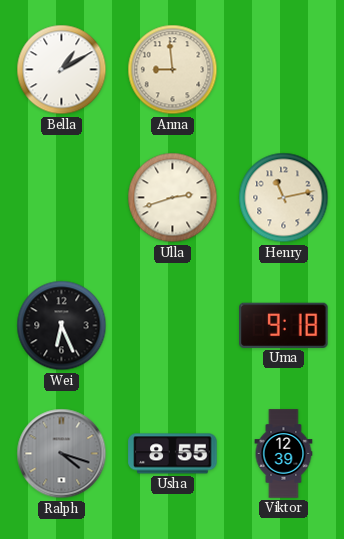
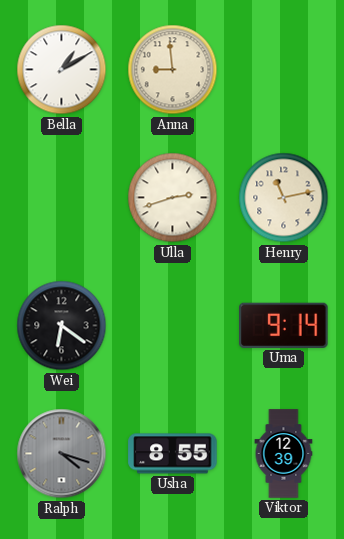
Wei: 6:26 -> 6:21 (62, 326)
Uma: 9:18 -> 9:14 (284, 325)
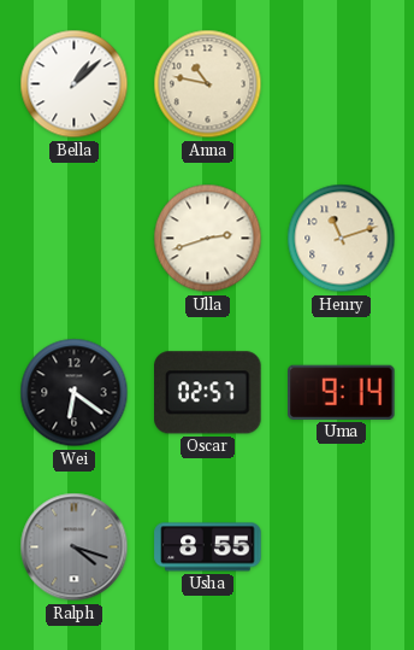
Bella: 1:10 -> 1:08 (75, 84)
Anna: 8:59 -> 10:47 (208, 84)
Henry: 11:13 -> 11:12 (342, 239)
Oscar: none -> 02:57 (208, 393)
Viktor: 12:39 -> none (284, 454)
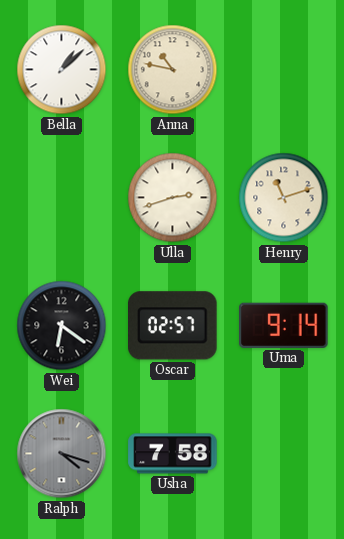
Usha: 8:55 -> 7:58 (173, 454)
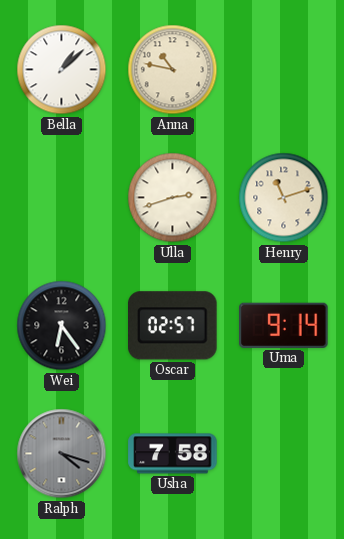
Wei: 6:21 -> 6:24 (62, 326)
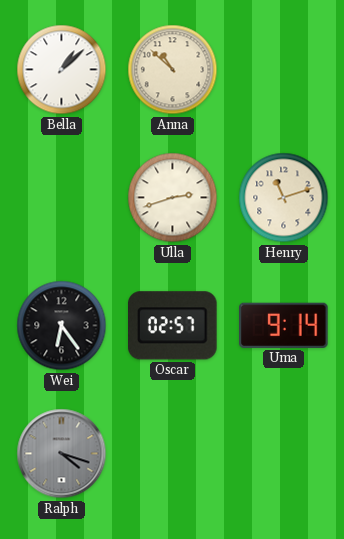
Anna: 10:47 -> 10:52 (173, 70)
Usha: 7:58 -> none (173, 454)
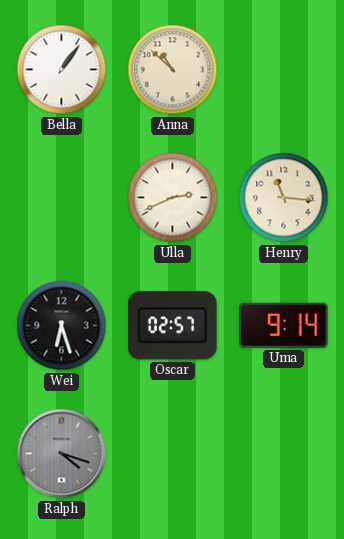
Bella: 1:08 -> 1:06 (62, 70)
Ulla: 2:42 -> 2:41 (173, 198)
Henry: 11:12 -> 11:16 (284, 198)
Wei: 6:24 -> 6:27 (62, 326)
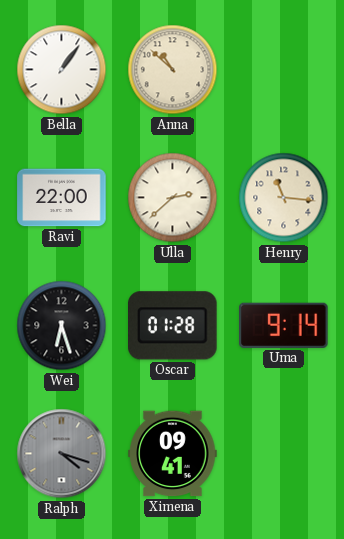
Ravi: none -> 22:00 (62, 198)
Ulla: 2:41 -> 2:38 (173, 198)
Oscar: 02:57 -> 01:28 (173, 326)
Ximena: none -> 09:41 (173, 454)
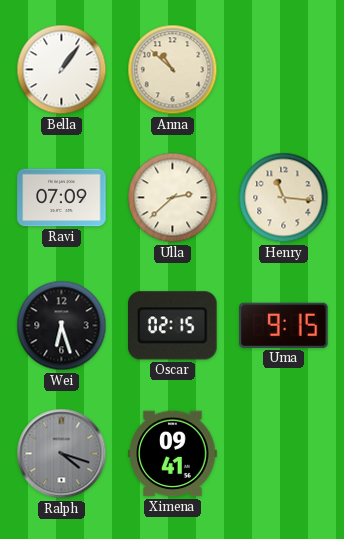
Ravi: 22:00 -> 07:09 (62, 198)
Oscar: 01:28 -> 02:15 (173, 326)
Uma: 9:14 -> 9:15 (284, 325)
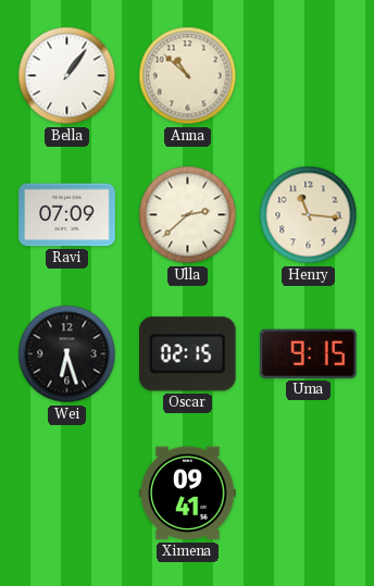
Ralph: 4:18 -> none (62, 454)
